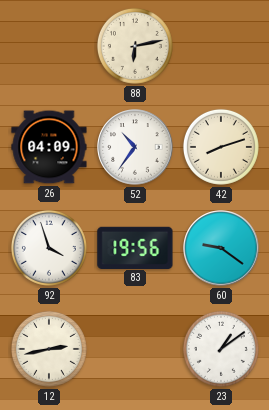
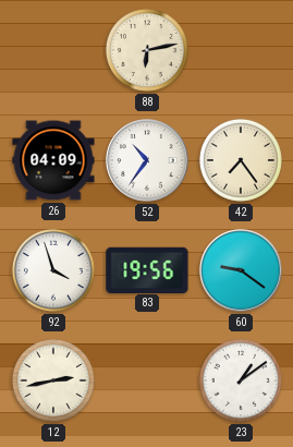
42: 8:12 -> 7:24 (241, 160)
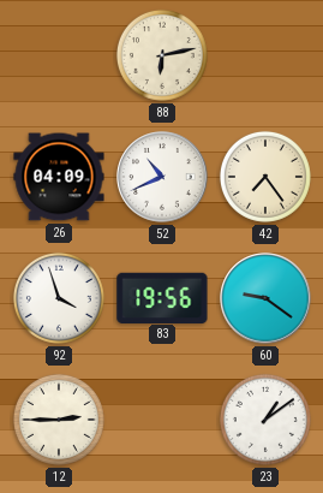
52: 10:36 -> 10:41 (162, 177)
12: 2:43 -> 2:45 (59, 420)
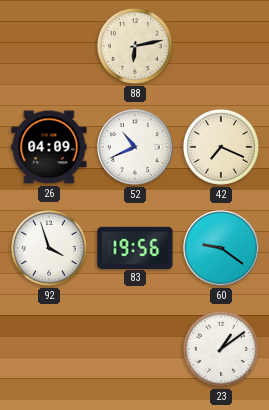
42: 7:24 -> 7:19 (221, 147)
12: 2:45 -> none (59, 420)
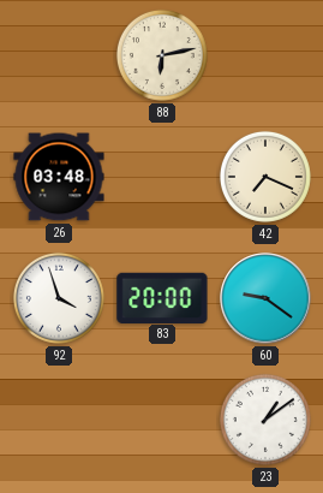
26: 04:09 -> 03:48 (59, 177)
52: 10:41 -> none (135, 147)
83: 19:56 -> 20:00 (162, 297)
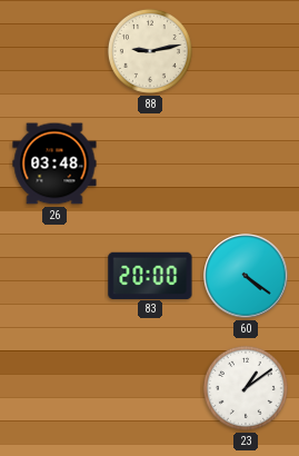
88: 6:13 -> 9:13 (150, 51)
42: 7:19 -> none (265, 177)
92: 3:57 -> none (59, 298)
60: 9:21 -> 4:21 (246, 276)
